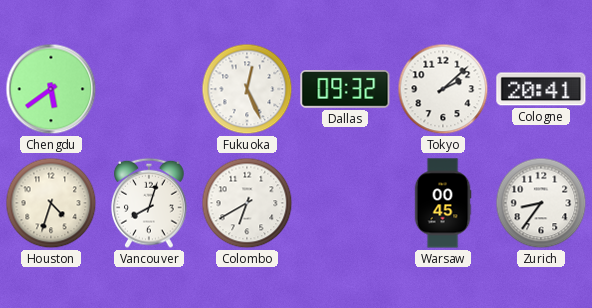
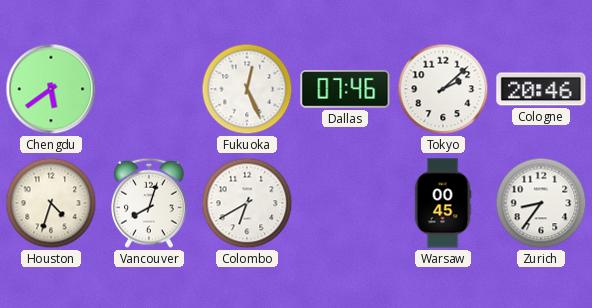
Dallas: 09:32 -> 07:46 (345, 90)
Cologne: 20:41 -> 20:46 (541, 89)
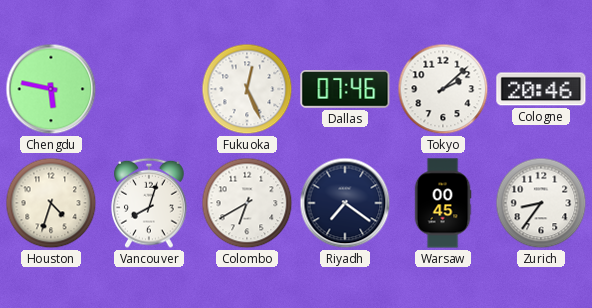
Chengdu: 5:39 -> 5:47 (51, 89)
Riyadh: none -> 7:21 (345, 203)
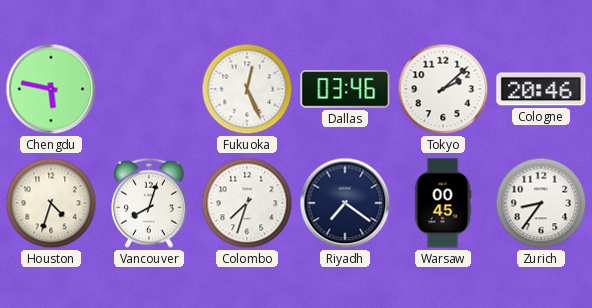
Dallas: 07:46 -> 03:46 (345, 90)
Colombo: 6:40 -> 7:33 (247, 203)
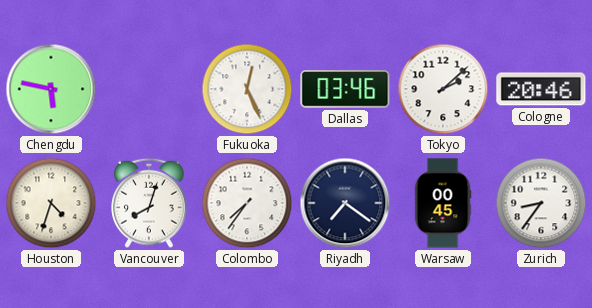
Colombo: 7:33 -> 7:36 (247, 203)
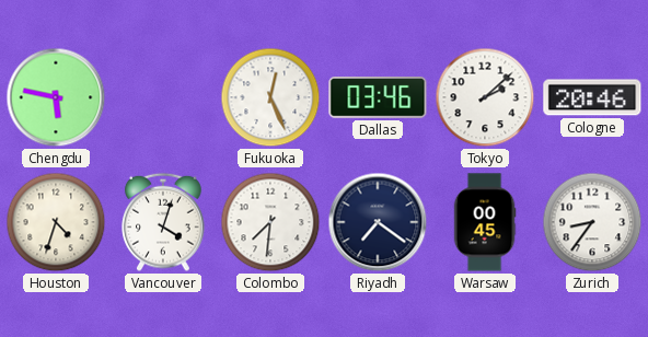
Vancouver: 8:03 -> 4:03 (163, 222)
Colombo: 7:36 -> 7:31 (270, 222)
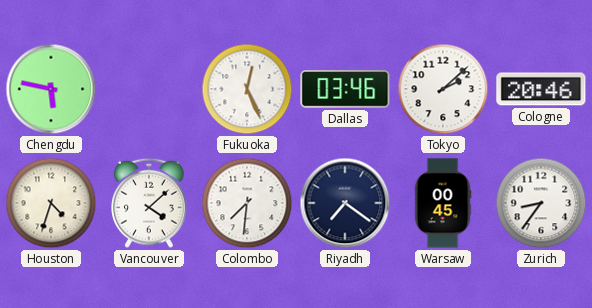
Vancouver: 4:03 -> 4:08 (149, 203)
